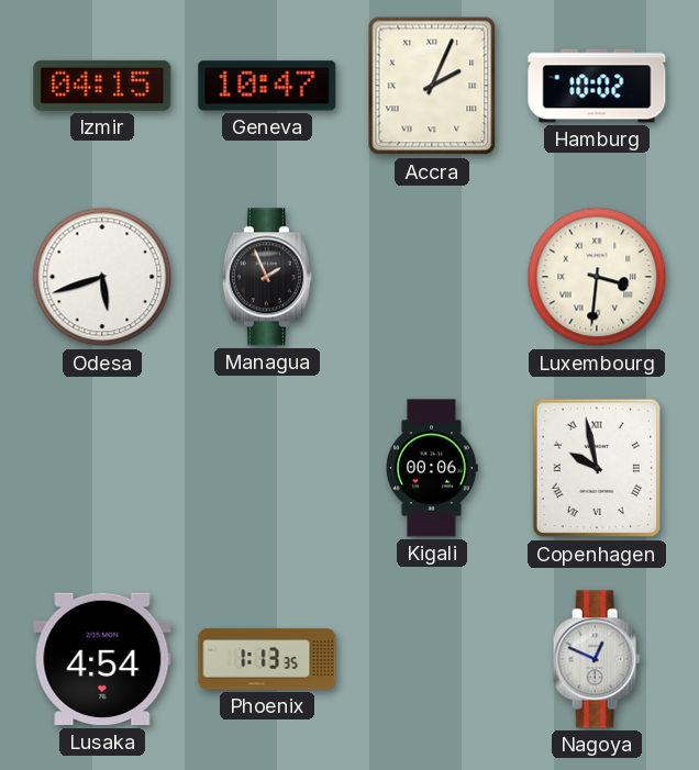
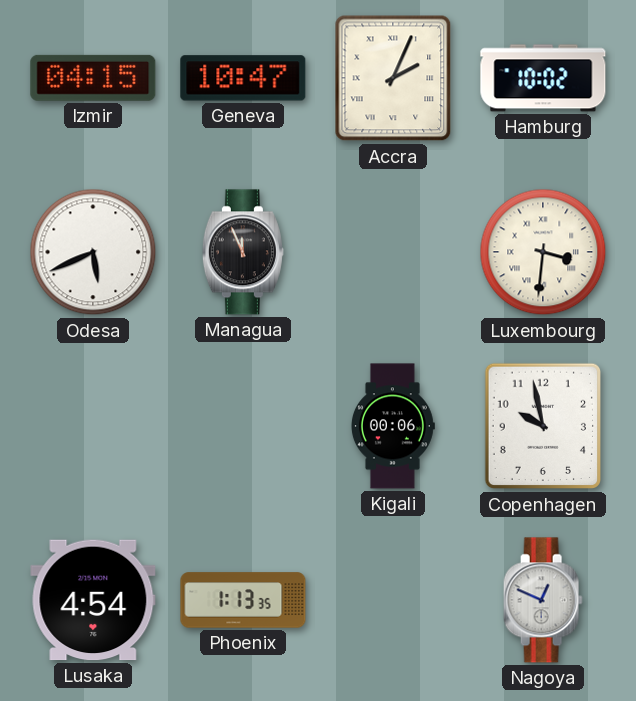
Odesa: 5:42 -> 5:41 (93, 252)
Managua: 1:56 -> 11:56 (243, 252)
Copenhagen numerals: Roman -> Arabic (542, 426)
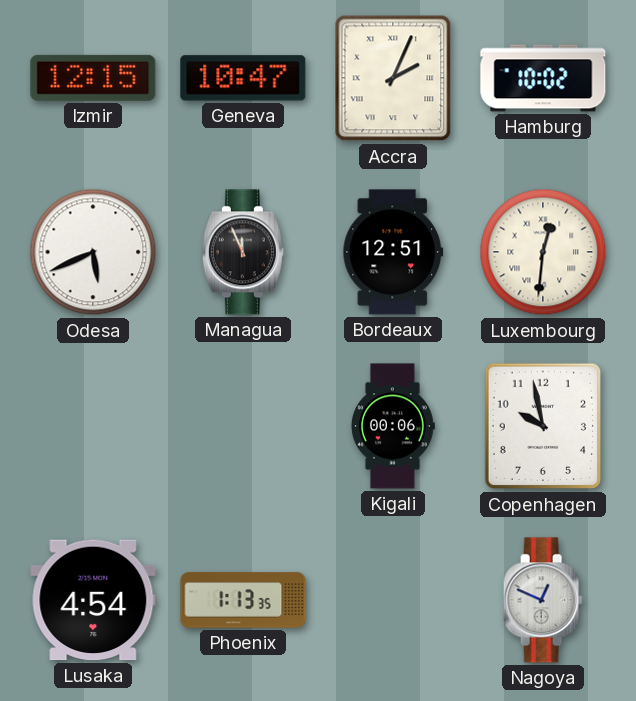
Izmir: 04:15 -> 12:15 (93, 78)
Bordeaux: none -> 12:51 (393, 252)
Luxembourg: 3:31 -> 12:31 (543, 252)
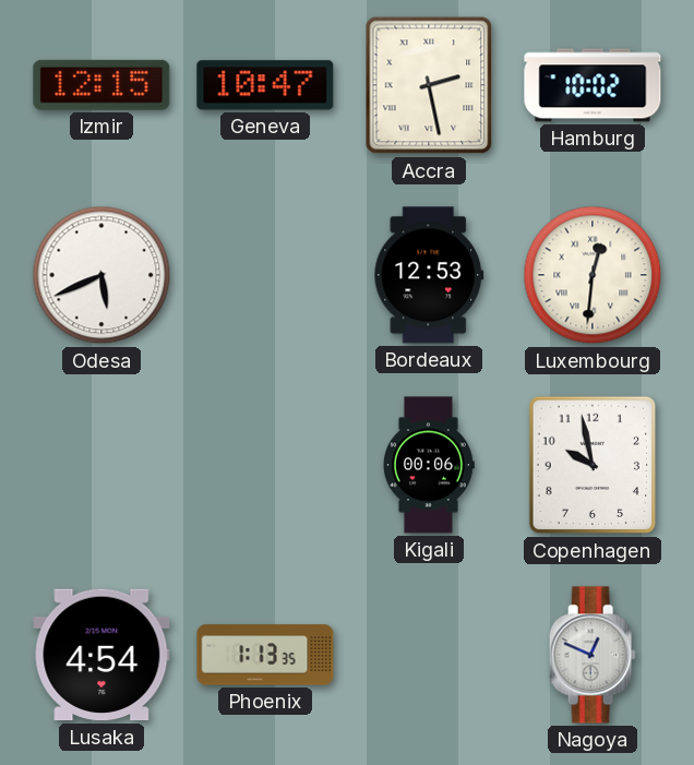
Accra: 2:04 -> 2:28 (429, 85)
Managua: 11:56 -> none (243, 252)
Bordeaux: 12:51 -> 12:53 (429, 275)
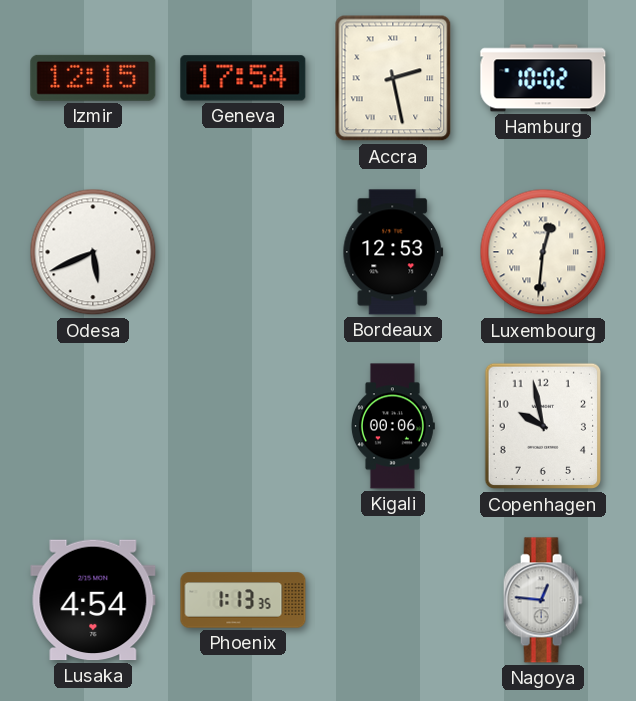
Geneva: 10:47 -> 17:54 (243, 78)
Nagoya: 12:49 -> 12:46 (543, 600)
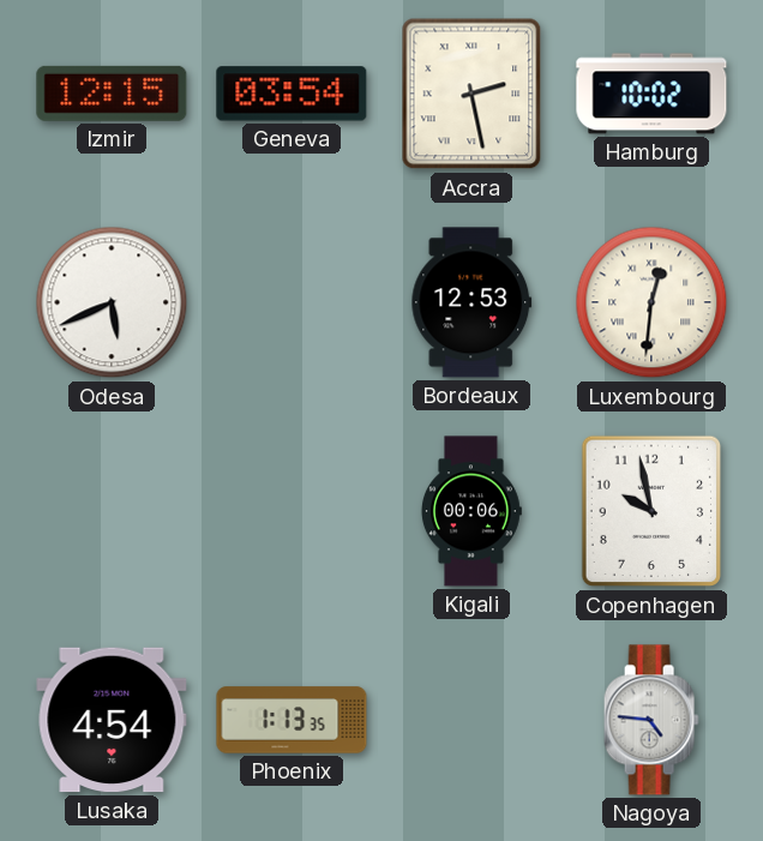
Geneva: 17:54 -> 03:54 (292, 94)
Nagoya: 12:46 -> 4:46 (651, 720)
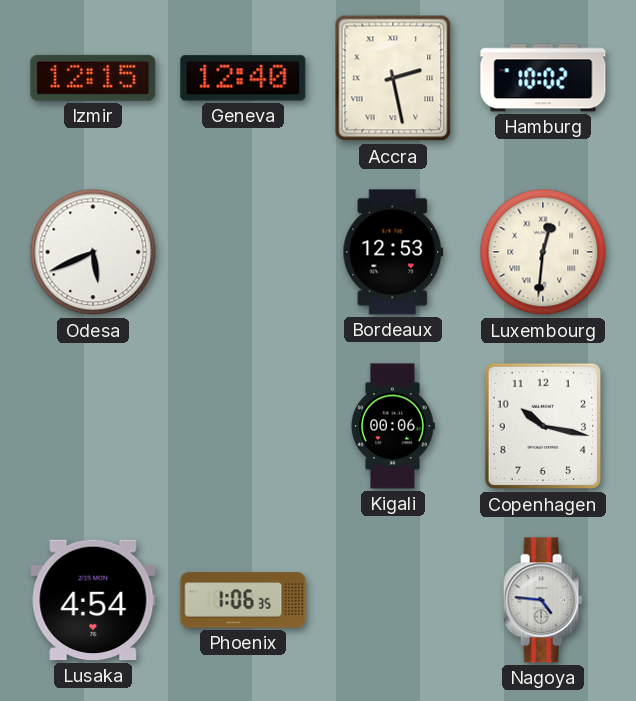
Geneva: 03:54 -> 12:40 (243, 78)
Copenhagen: 9:58 -> 10:17 (542, 426)
Phoenix: 1:13 -> 1:06 (243, 600)
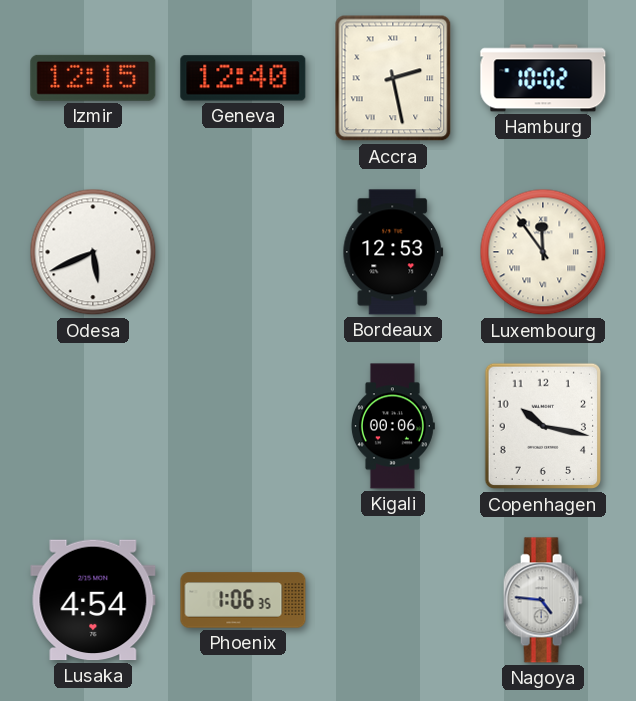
Luxembourg: 12:31 -> 11:54 (543, 252)
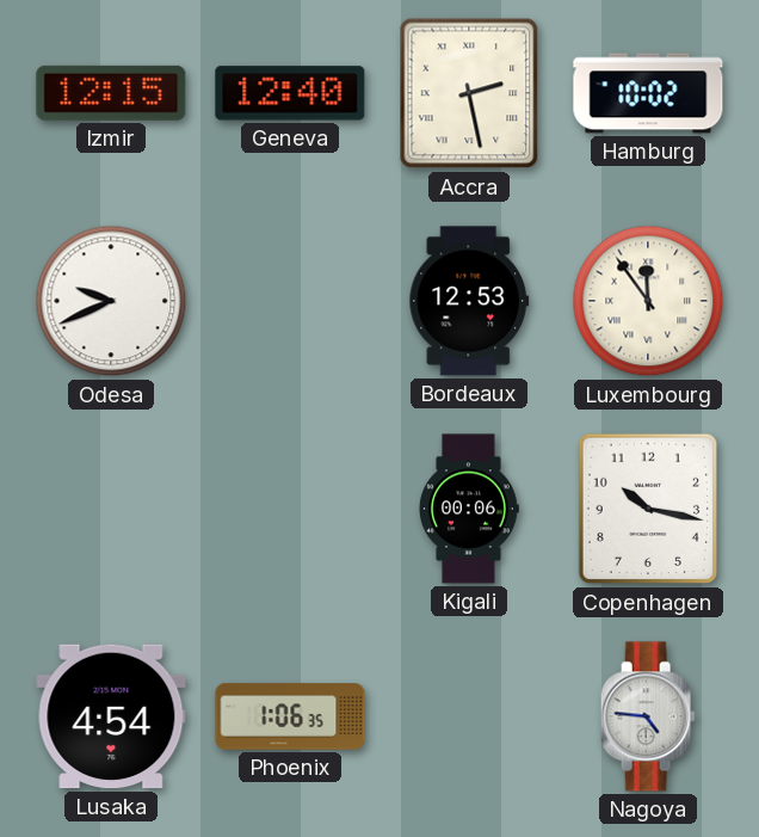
Odesa: 5:41 -> 9:41 (111, 301)
